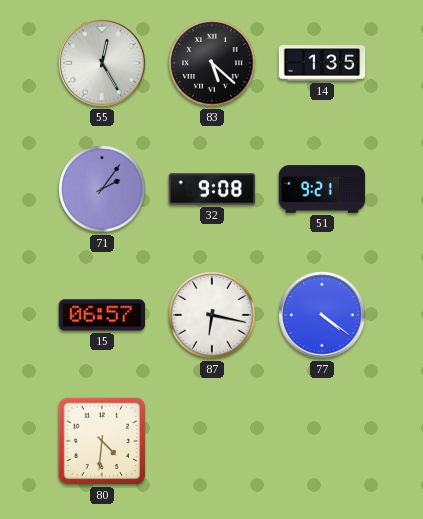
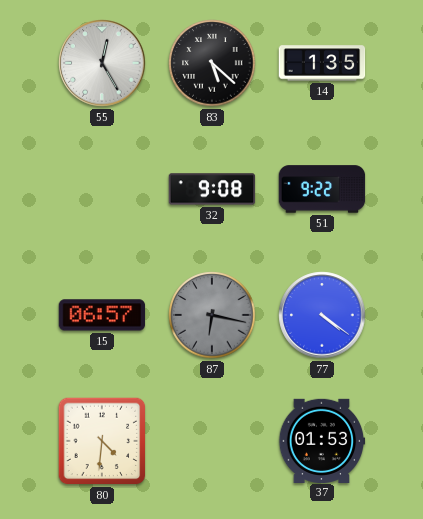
71: 2:06 -> none (102, 189)
51: 9:21 -> 9:22 (322, 189)
87 dial: white -> grey (212, 315)
37: none -> 01:53 (322, 440)
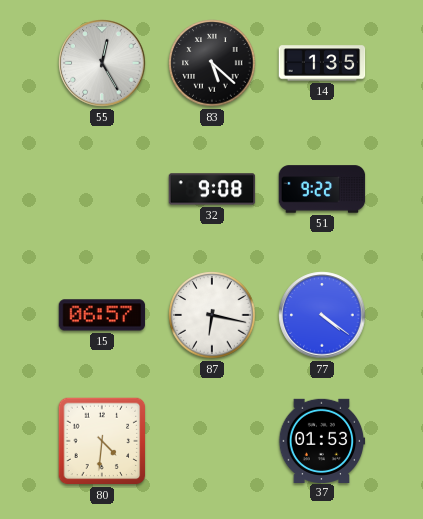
87 dial: grey -> white (212, 315)
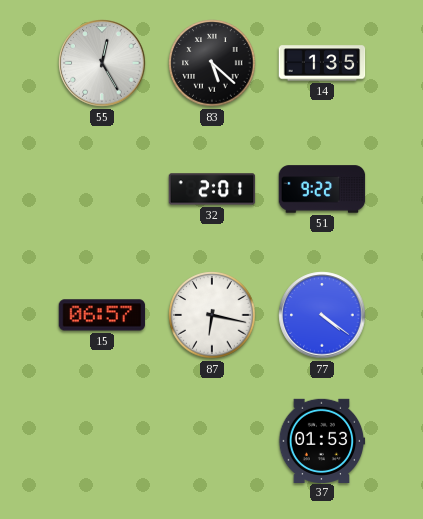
32: 9:08 -> 2:01 (212, 189)
80: 4:31 -> none (102, 441)
